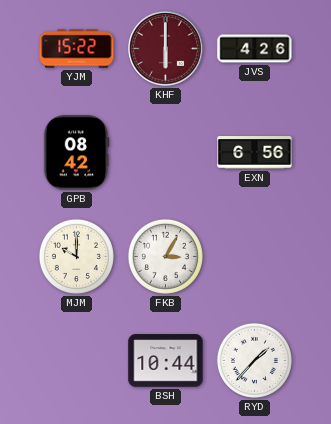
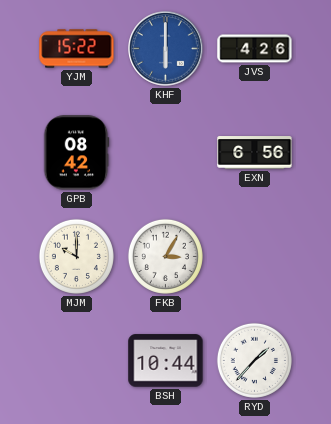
KHF dial: burgundy -> blue (166, 49)
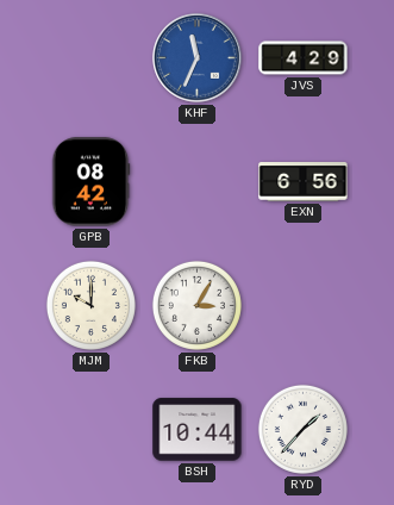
YJM: 15:22 -> none (77, 49)
KHF: 6:00 -> 11:34 (198, 58)
JVS: 4:26 -> 4:29 (304, 58)
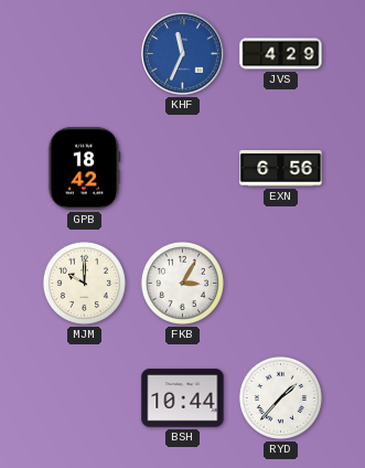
GPB: 08:42 -> 18:42 (84, 169)
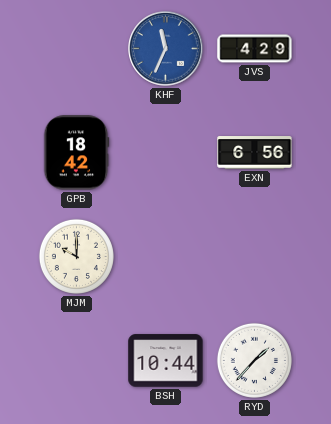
FKB: 3:05 -> none (182, 283)
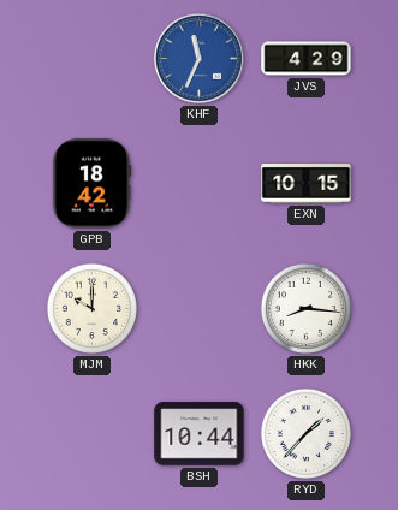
EXN: 6:56 -> 10:15 (307, 184)
HKK: none -> 8:16 (305, 308)
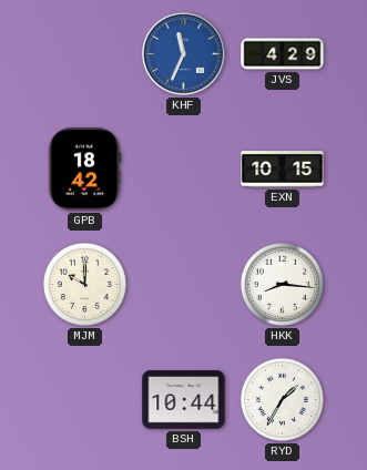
RYD: 1:37 -> 1:35 (282, 399)
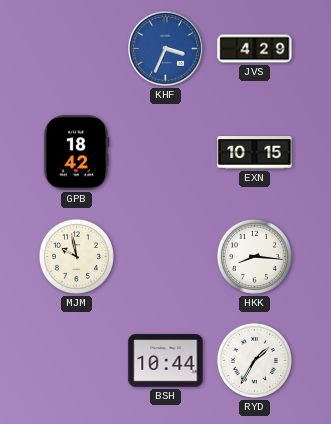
KHF: 11:34 -> 3:34 (166, 49)
MJM: 10:00 -> 9:58 (76, 256)
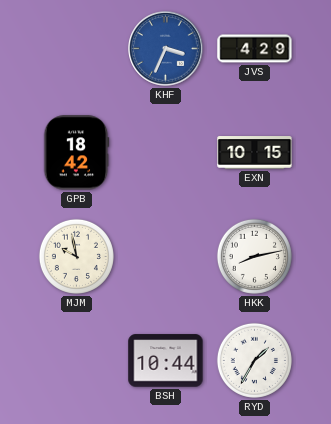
HKK: 8:16 -> 8:13 (254, 256)
